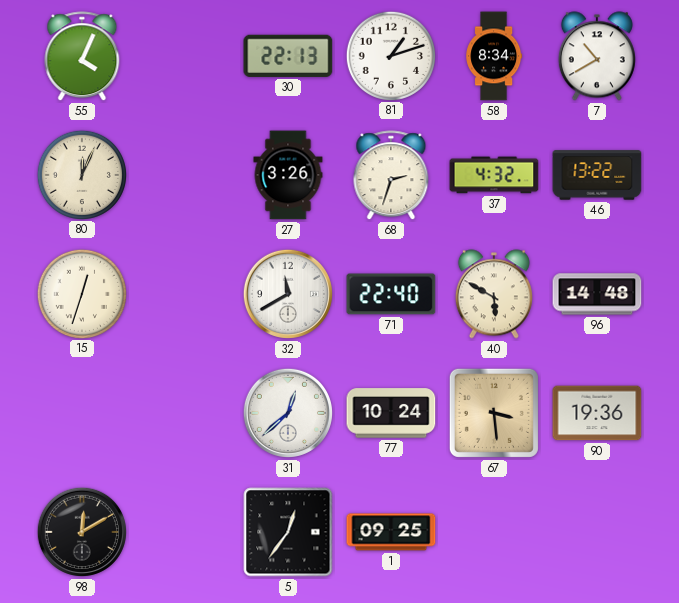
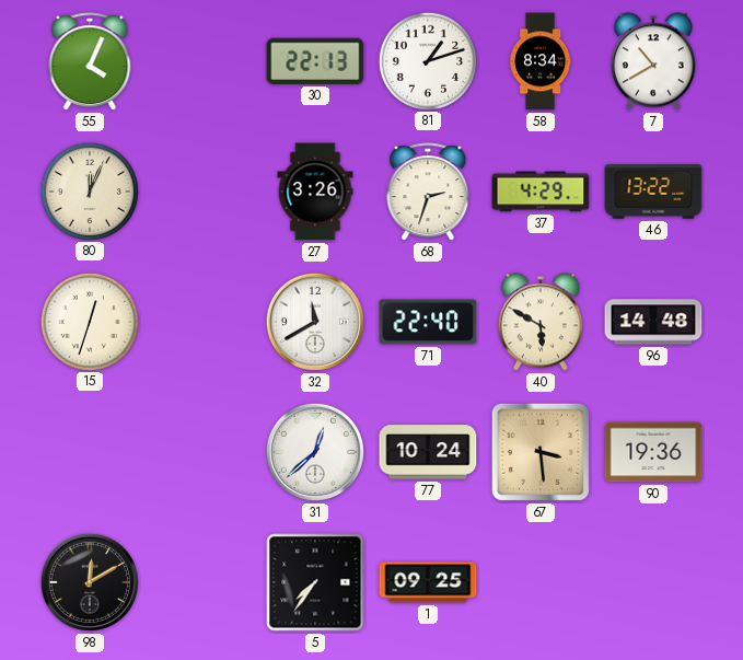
37: 4:32 -> 4:29 (541, 192)
5: 12:36 -> 7:36 (315, 582)
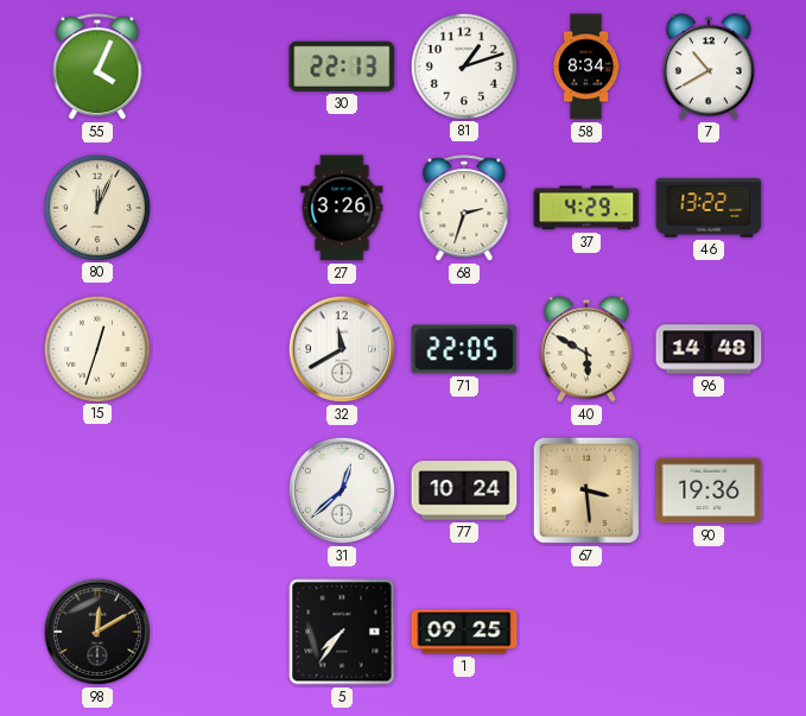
71: 22:40 -> 22:05 (464, 349)
